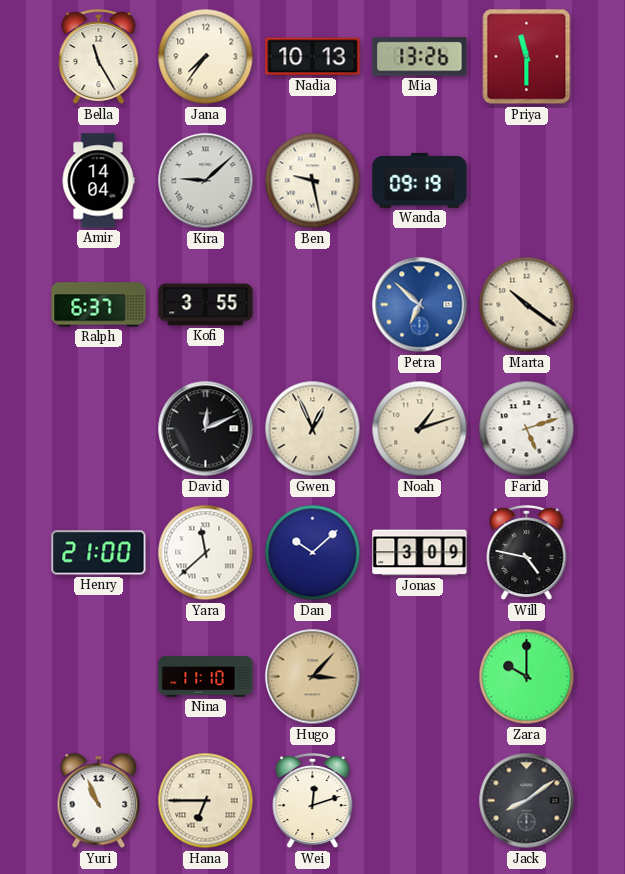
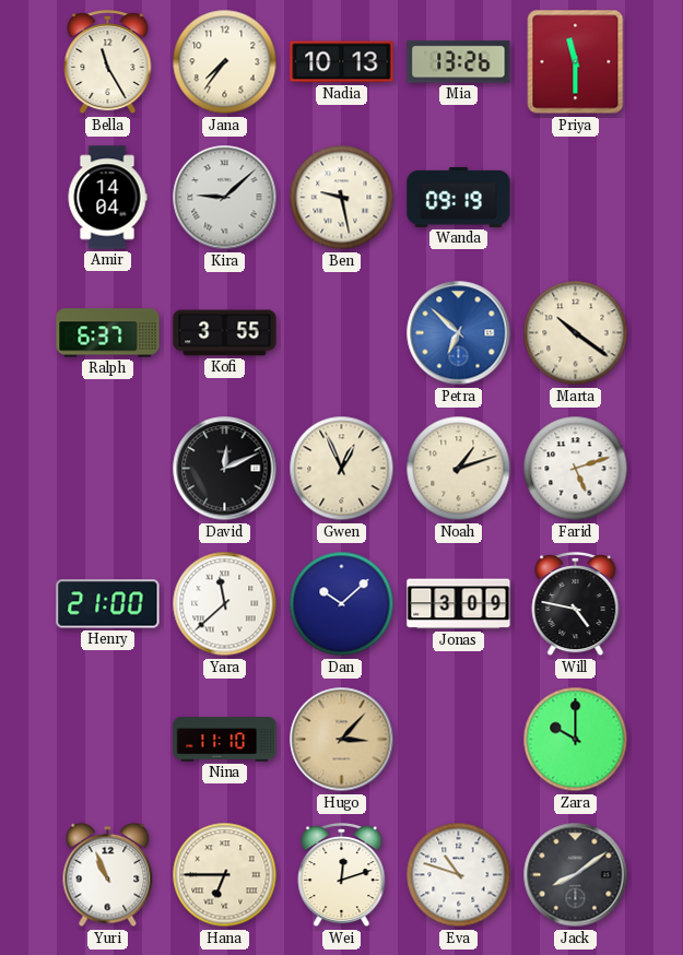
Eva: none -> 10:48 (459, 875)
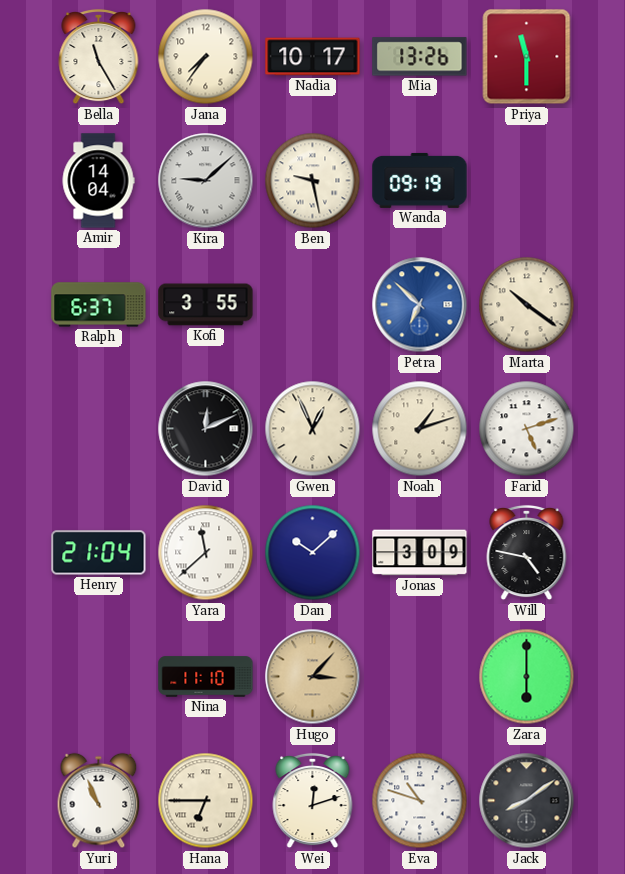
Nadia: 10:13 -> 10:17 (313, 57)
Henry: 21:00 -> 21:04 (99, 553)
Zara: 10:00 -> 6:00 (527, 677)
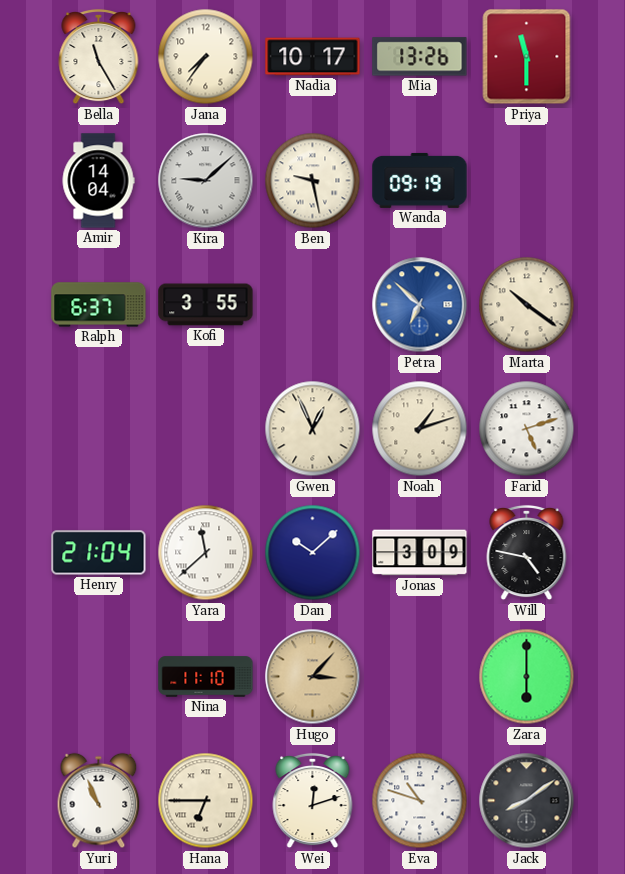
David: 12:11 -> none (206, 429)
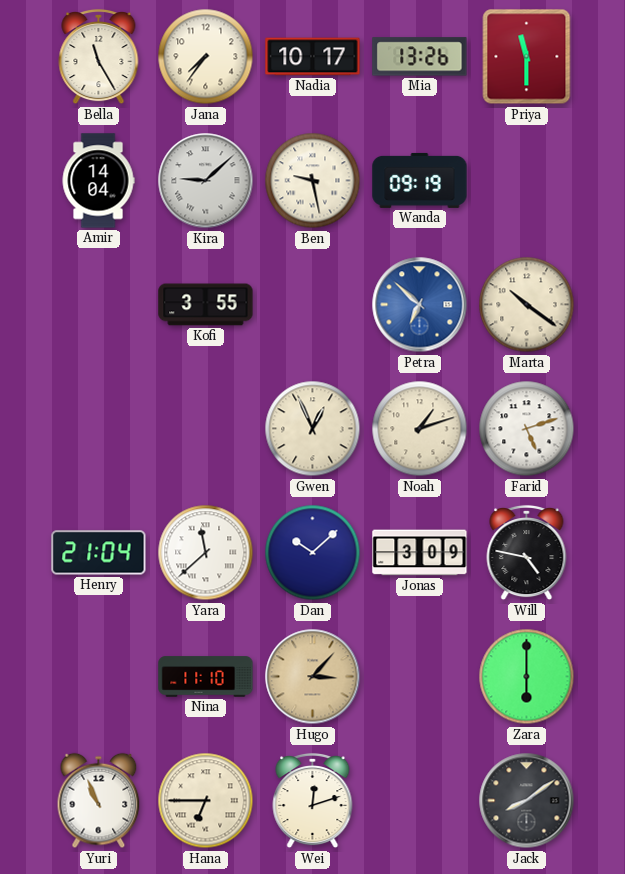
Ralph: 6:37 -> none (99, 305)
Eva: 10:48 -> none (420, 801)
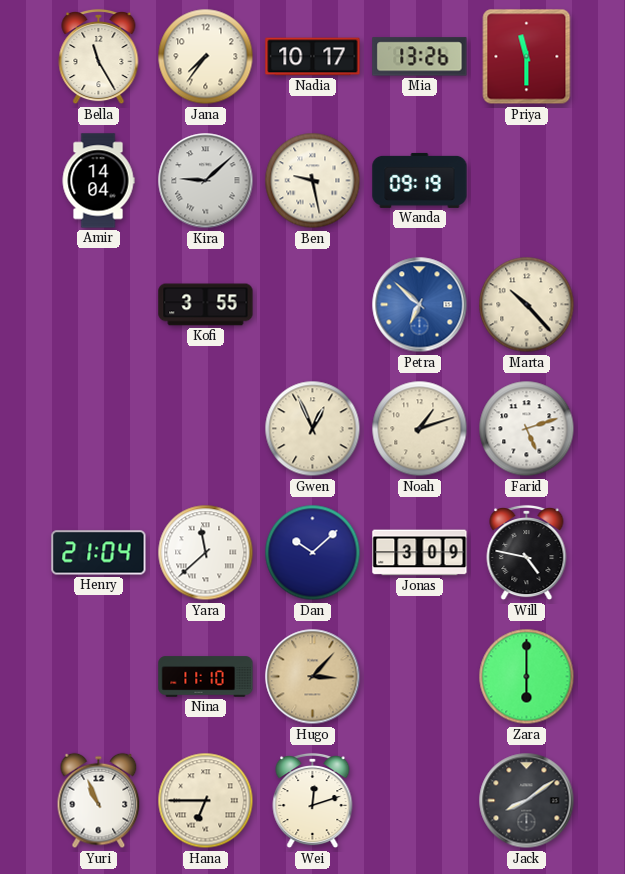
Marta: 10:21 -> 10:23 (527, 305)
